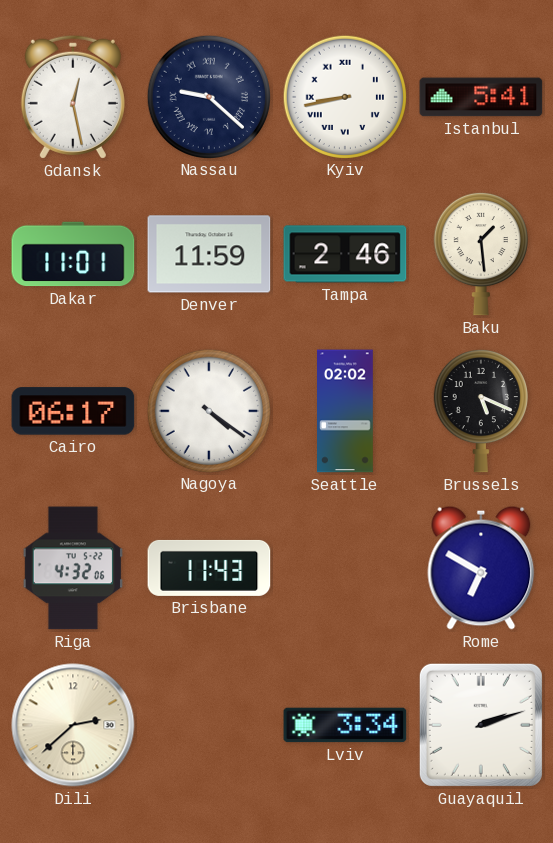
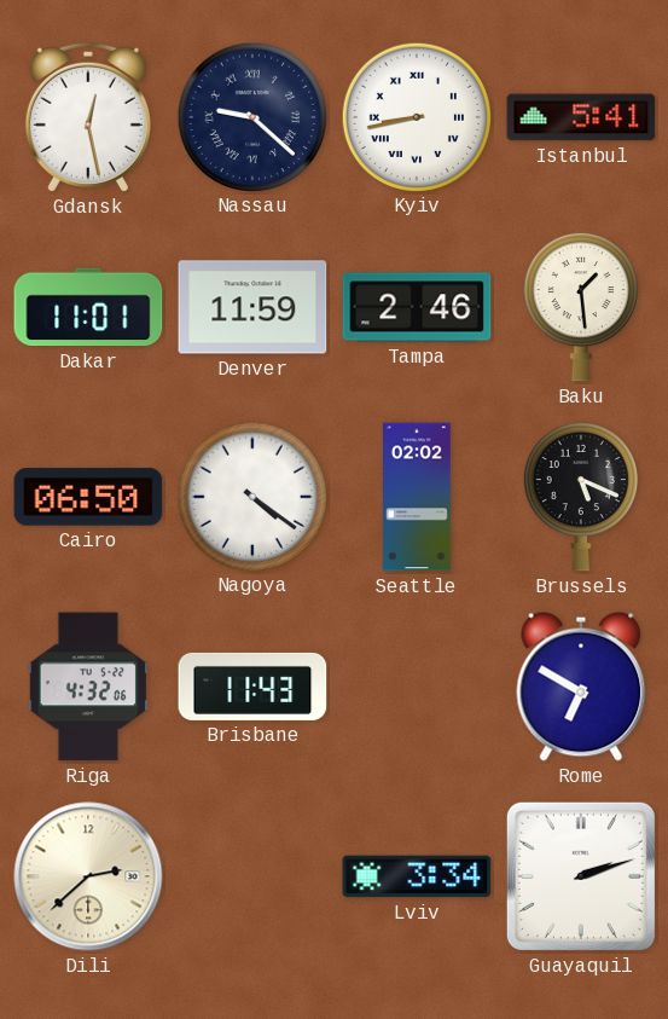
Cairo: 06:17 -> 06:50 (88, 497)
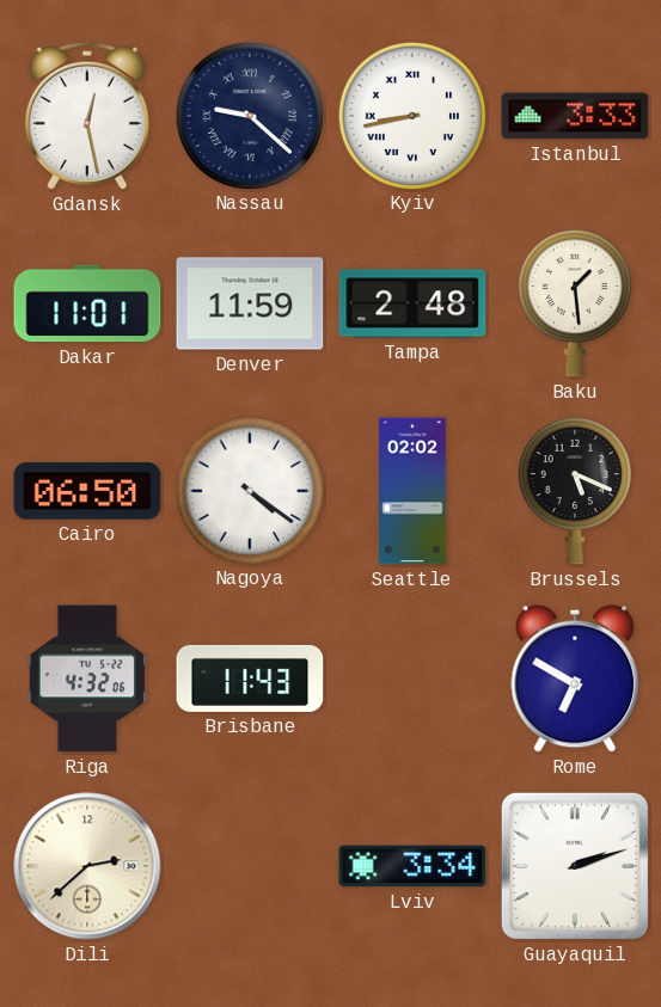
Istanbul: 5:41 -> 3:33 (575, 116)
Tampa: 2:46 -> 2:48 (412, 303)
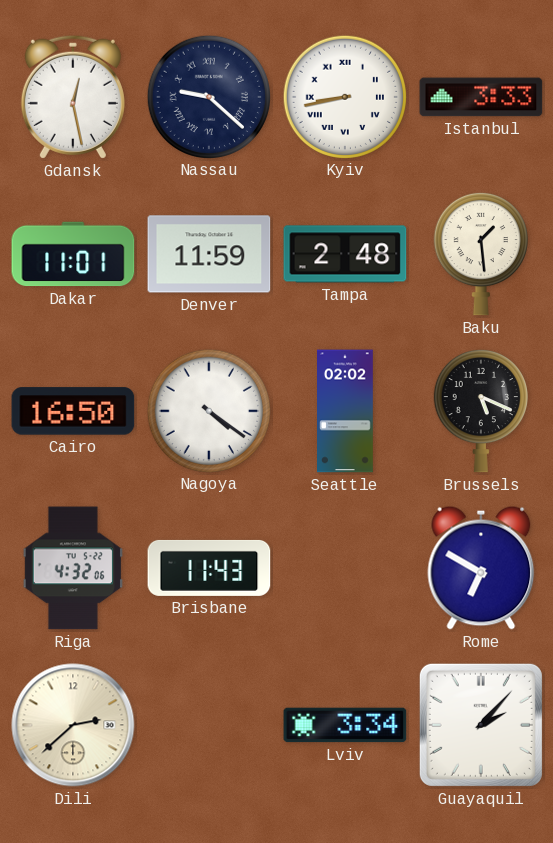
Cairo: 06:50 -> 16:50 (73, 411)
Guayaquil: 2:12 -> 2:07 (481, 725)
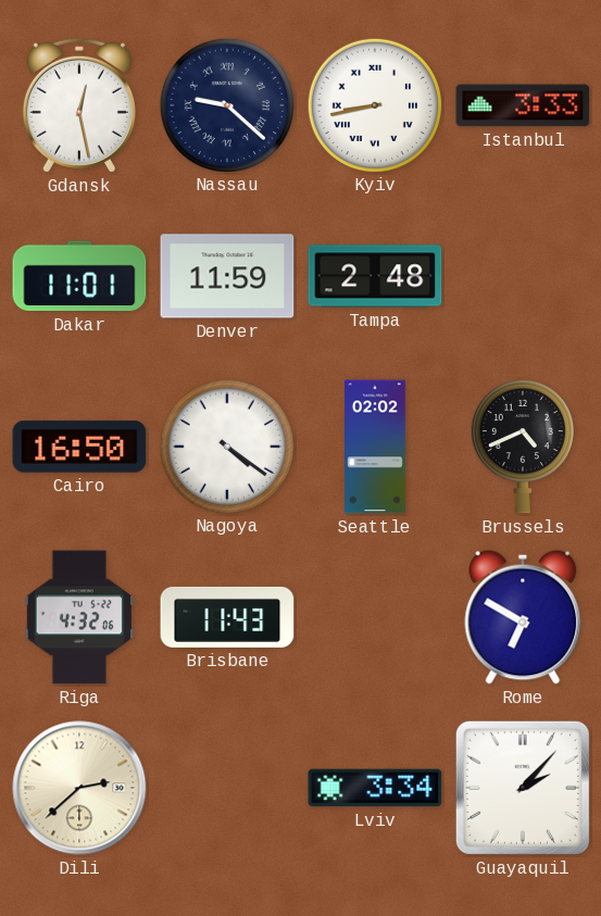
Baku: 1:29 -> none (481, 254)
Brussels: 5:19 -> 4:41 (523, 447)
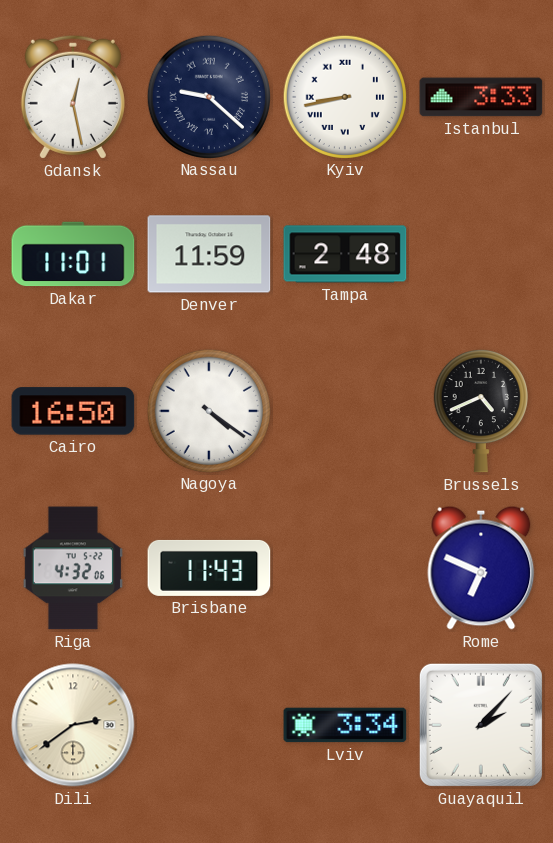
Seattle: 02:02 -> none (376, 447)
Rome: 6:50 -> 6:49 (481, 568)
Dili: 2:38 -> 2:39 (73, 725)
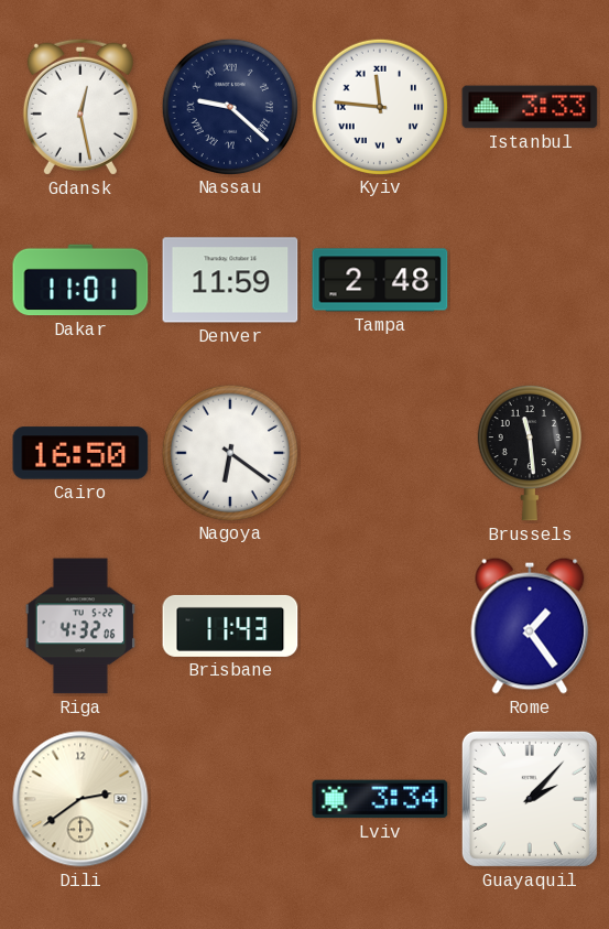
Kyiv: 8:43 -> 11:46 (379, 106)
Nagoya: 4:21 -> 6:21 (229, 452)
Brussels: 4:41 -> 11:29 (530, 453)
Rome: 6:49 -> 1:24 (530, 626)
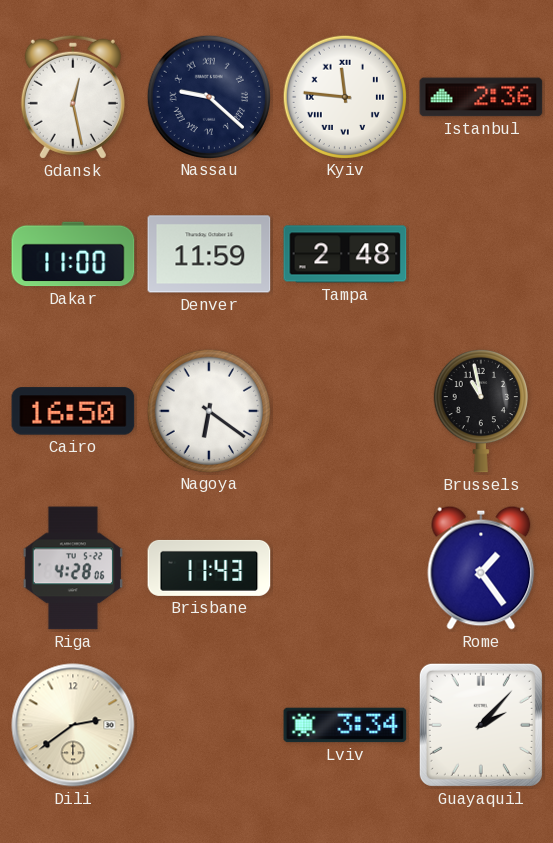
Istanbul: 3:33 -> 2:36 (481, 97)
Dakar: 11:01 -> 11:00 (73, 254)
Brussels: 11:29 -> 10:58 (481, 411)
Riga: 4:32 -> 4:28 (73, 568)
